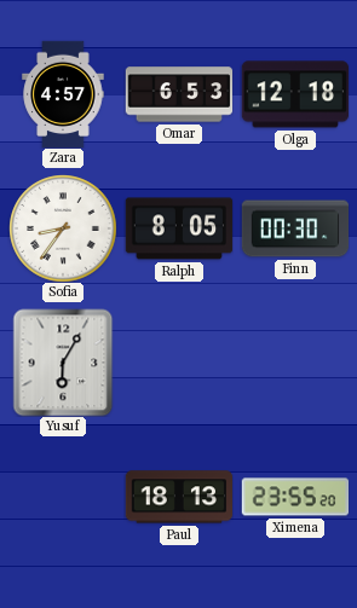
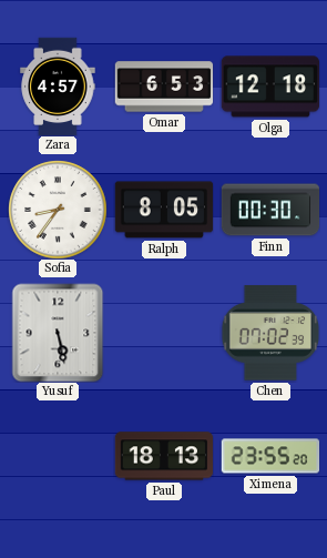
Yusuf: 6:05 -> 5:28 (58, 333)
Chen: none -> 07:02 (270, 333)
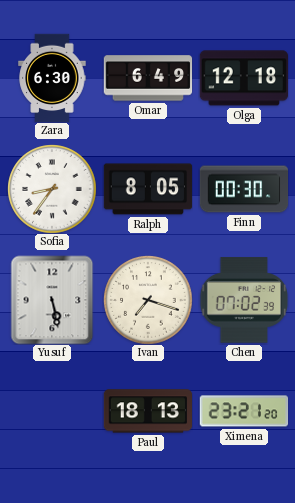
Zara: 4:57 -> 6:30 (52, 78)
Omar: 6:53 -> 6:49 (148, 78)
Ivan: none -> 7:18 (148, 300)
Ximena: 23:55 -> 23:21 (244, 411)
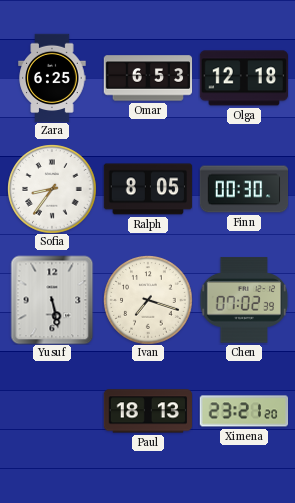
Zara: 6:30 -> 6:25 (52, 78)
Omar: 6:49 -> 6:53 (148, 78)
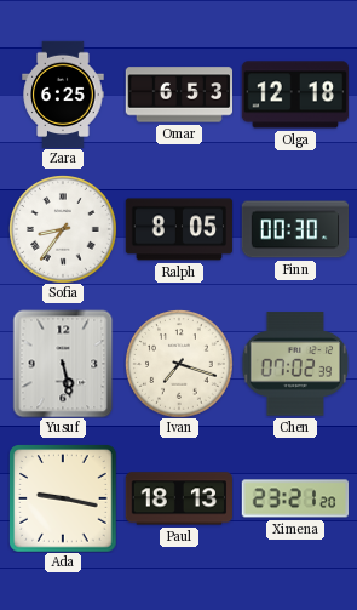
Ada: none -> 9:17 (63, 498)
